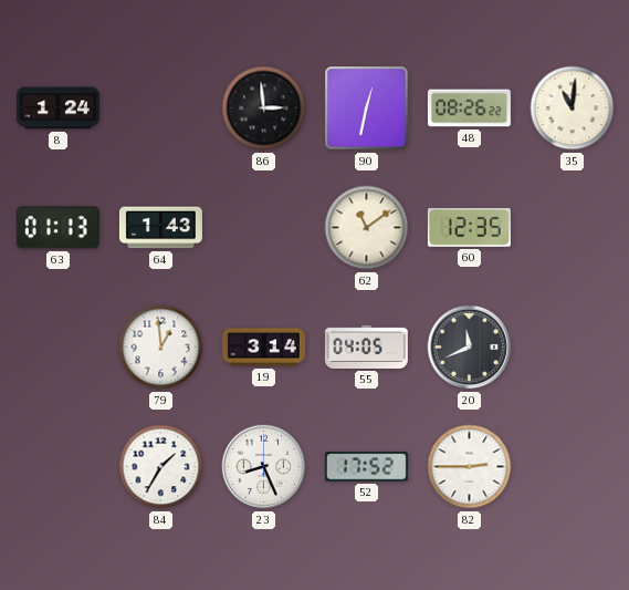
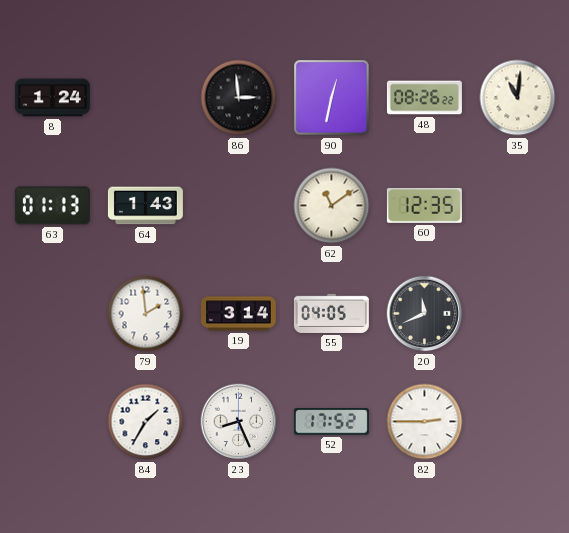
79: 12:59 -> 1:59 (146, 314)
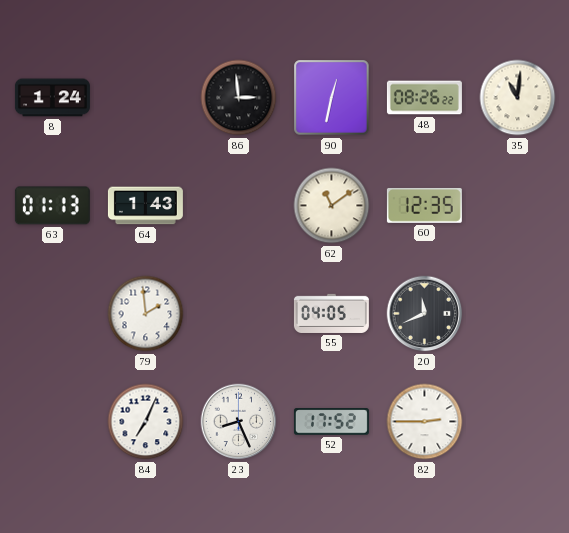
19: 3:14 -> none (238, 314)
84: 1:35 -> 7:04 (146, 422)
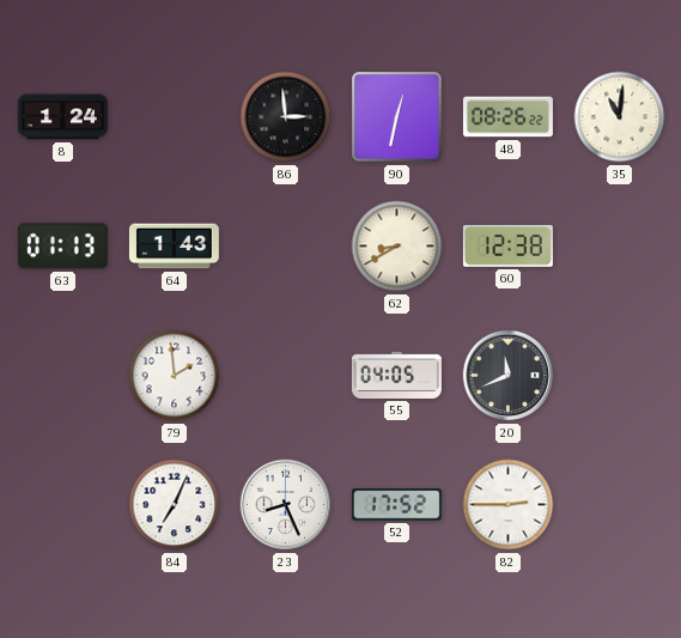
62: 11:09 -> 8:40 (397, 247)
60: 12:35 -> 12:38 (507, 247)
